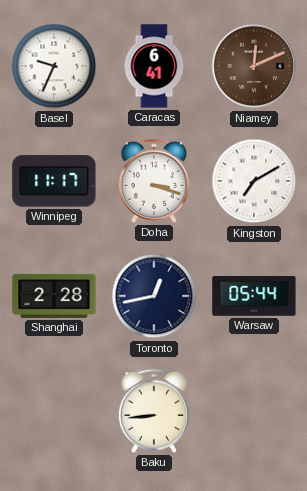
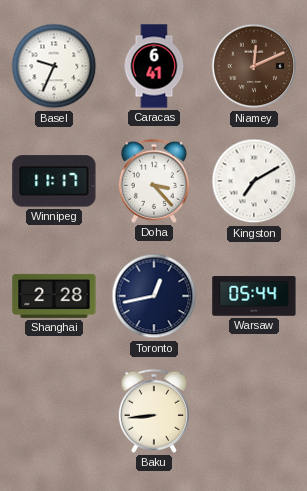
Doha: 3:18 -> 3:23 (154, 181)
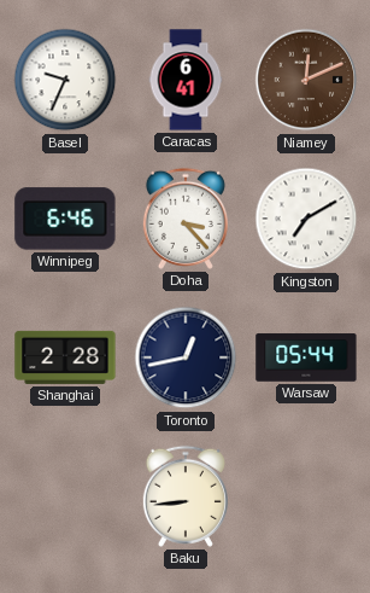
Winnipeg: 11:17 -> 6:46 (65, 219)
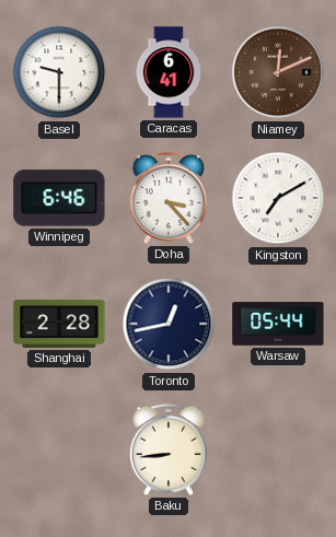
Basel: 9:34 -> 9:30 (59, 72)
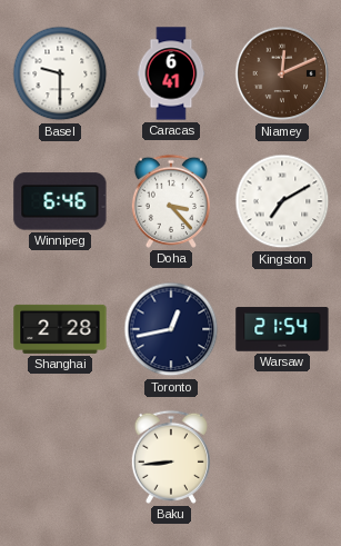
Warsaw: 05:44 -> 21:54 (282, 329)
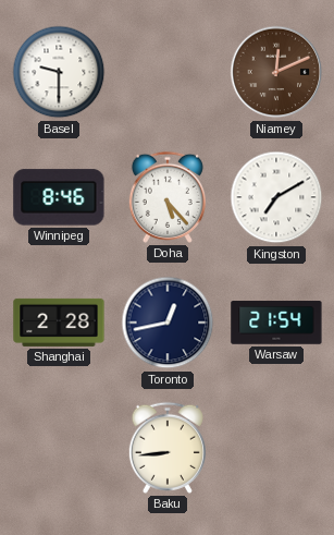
Caracas: 6:41 -> none (171, 73)
Winnipeg: 6:46 -> 8:46 (59, 197)
Doha: 3:23 -> 5:23 (168, 197)
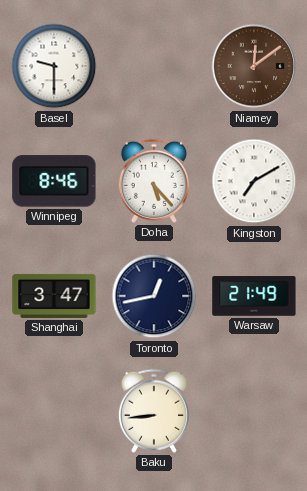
Niamey: 12:11 -> 12:09 (254, 66)
Shanghai: 2:28 -> 3:47 (54, 296)
Warsaw: 21:54 -> 21:49 (254, 296)
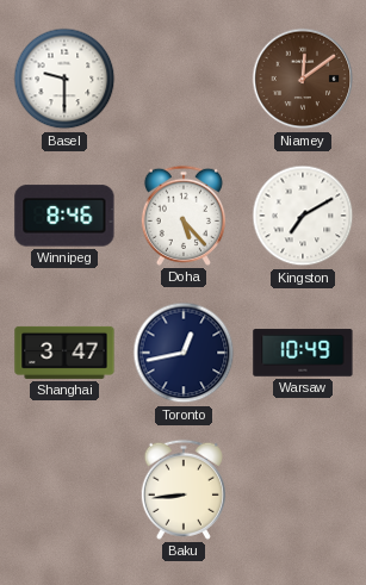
Warsaw: 21:49 -> 10:49 (303, 353)
